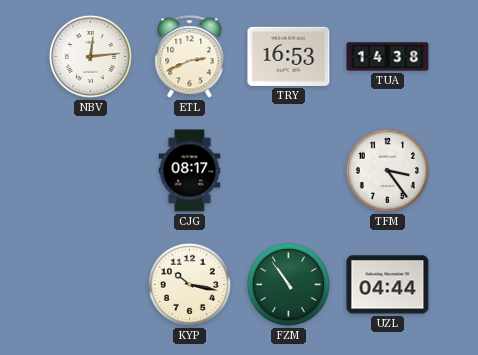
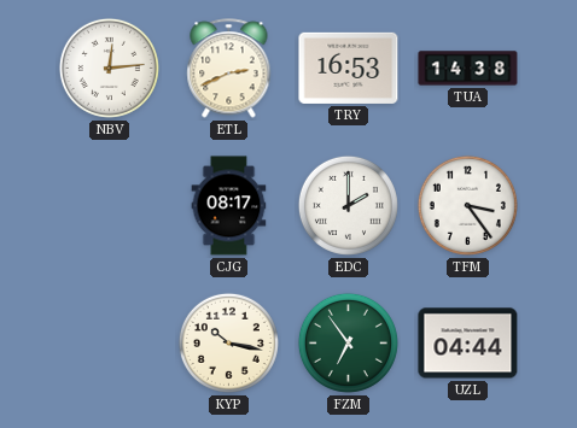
EDC: none -> 2:00 (348, 205)
FZM: 10:54 -> 6:54 (348, 342)
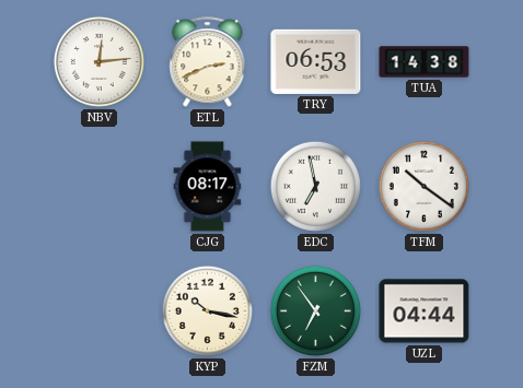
TRY: 16:53 -> 06:53 (316, 61)
EDC: 2:00 -> 6:58 (315, 186)
TFM: 3:24 -> 10:21 (423, 186)
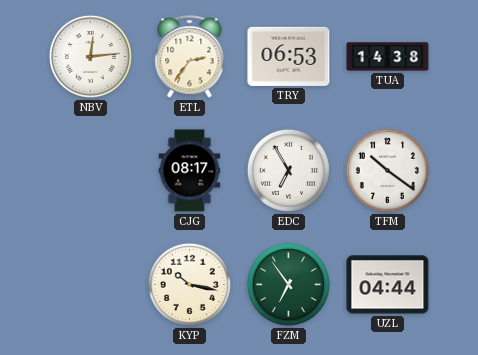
ETL: 2:41 -> 2:36 (190, 57)
EDC: 6:58 -> 6:55 (288, 170)
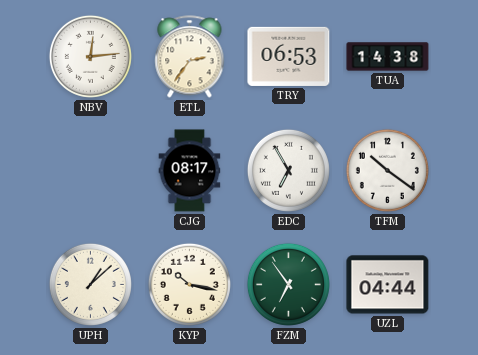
UPH: none -> 1:08 (90, 284)
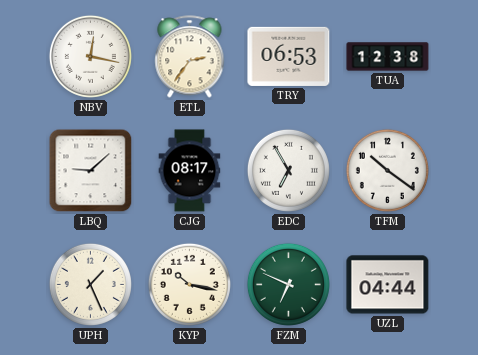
NBV: 12:14 -> 12:17 (90, 56)
TUA: 14:38 -> 12:38 (388, 57)
LBQ: none -> 9:08 (91, 171)
UPH: 1:08 -> 1:26 (90, 284)
FZM: 6:54 -> 6:49 (288, 284)
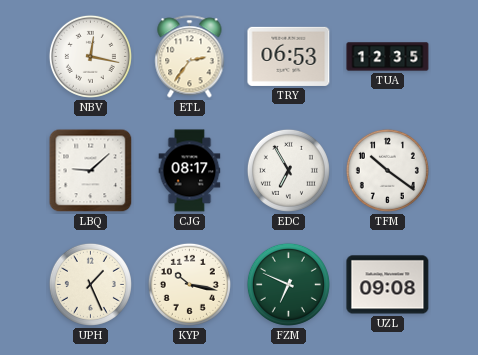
TUA: 12:38 -> 12:35 (388, 57)
UZL: 04:44 -> 09:08 (388, 285)
